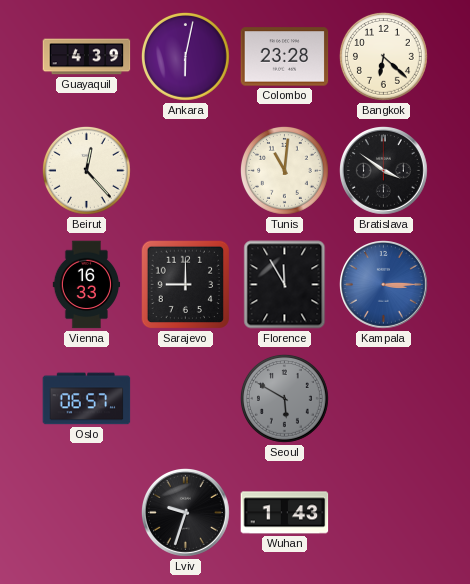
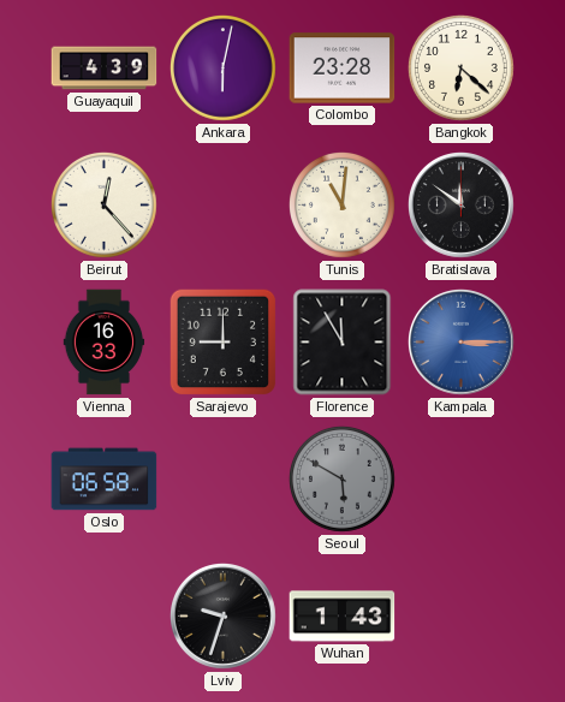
Bratislava: 3:51 -> 11:51 (462, 206)
Oslo: 06:57 -> 06:58 (105, 480)
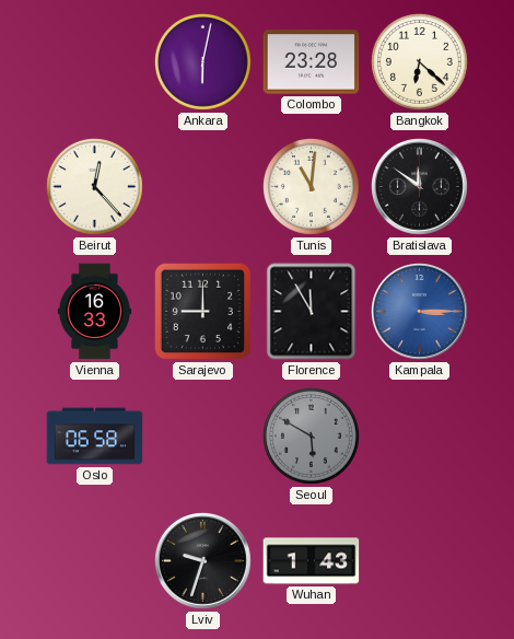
Guayaquil: 4:39 -> none (105, 69)
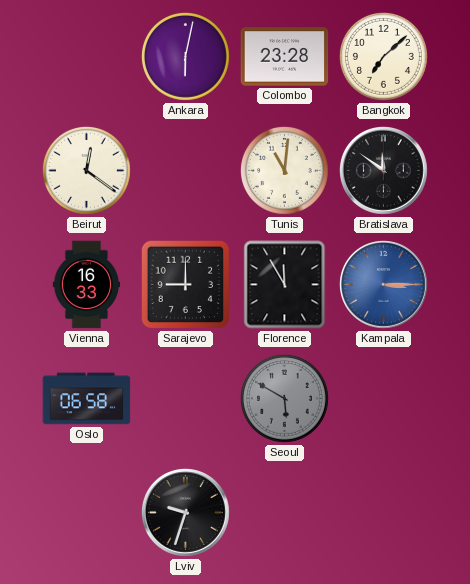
Bangkok: 6:22 -> 7:08 (383, 56)
Beirut: 12:23 -> 12:21 (86, 170)
Wuhan: 1:43 -> none (312, 561)
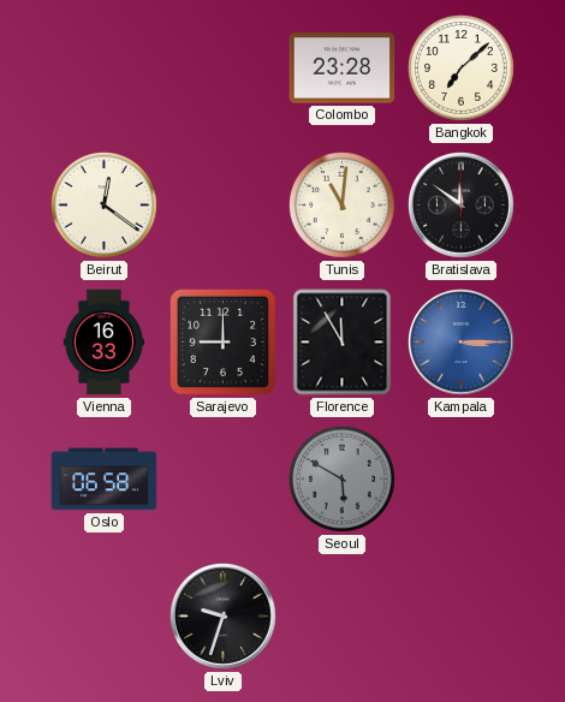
Ankara: 6:02 -> none (185, 56)
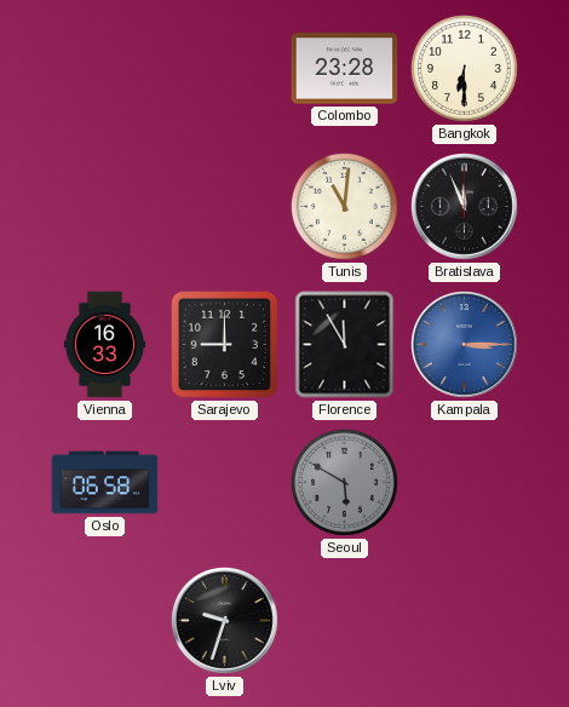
Bangkok: 7:08 -> 6:30 (464, 68)
Beirut: 12:21 -> none (103, 204)
Bratislava: 11:51 -> 11:56 (465, 207)
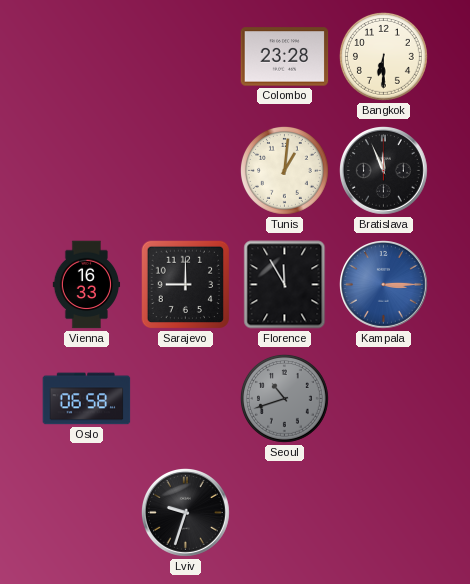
Tunis: 11:01 -> 1:01 (284, 170)
Seoul: 5:50 -> 10:42 (284, 398)
